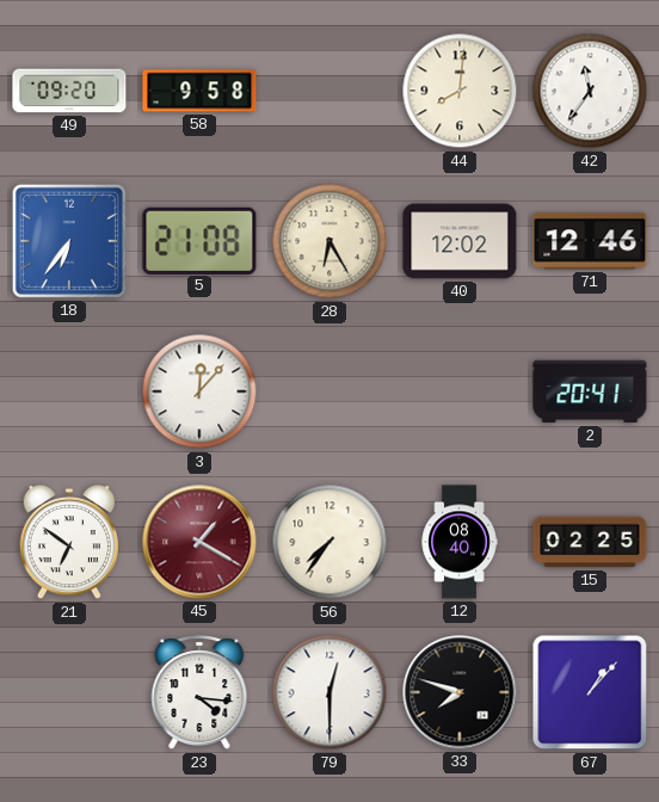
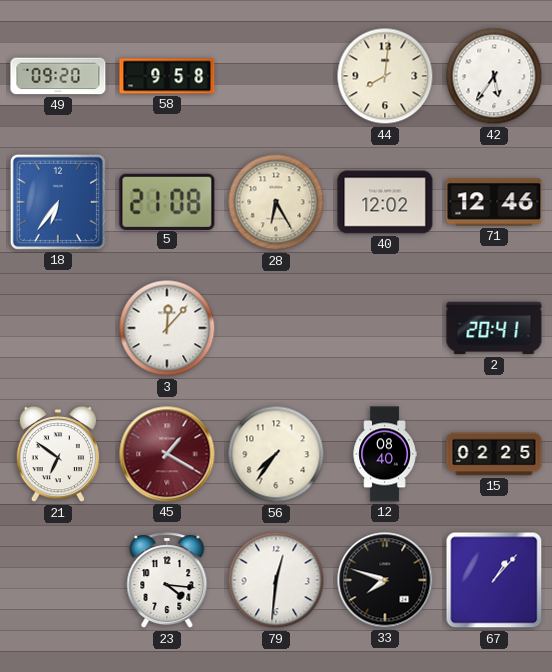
42: 11:36 -> 5:36 (494, 76)
79: 12:30 -> 12:31 (276, 580)
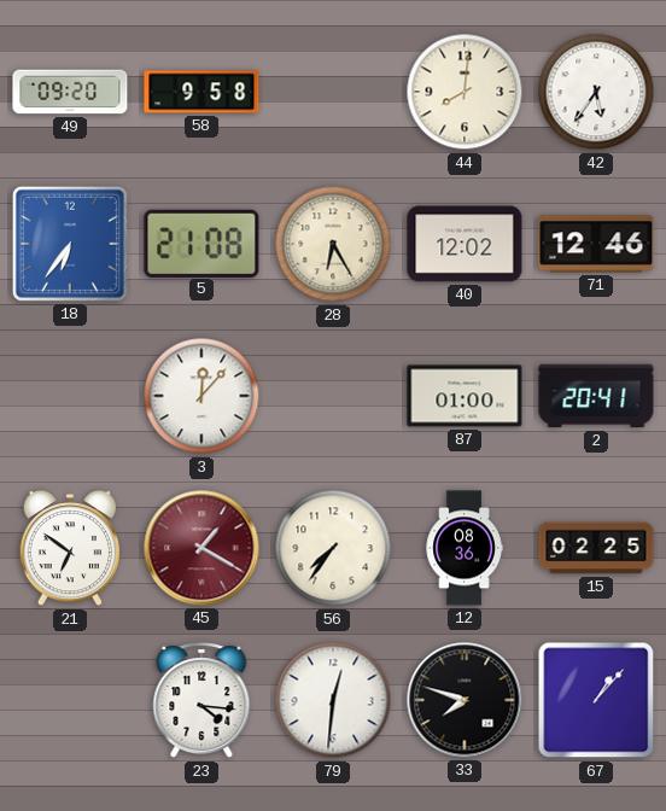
87: none -> 01:00 (465, 396)
12: 08:40 -> 08:36 (465, 548)
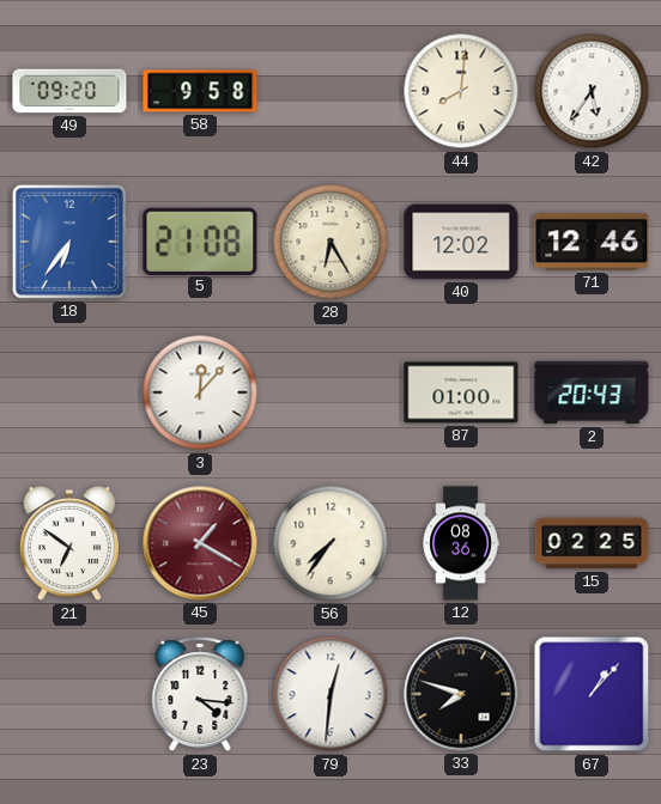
2: 20:41 -> 20:43 (592, 392)
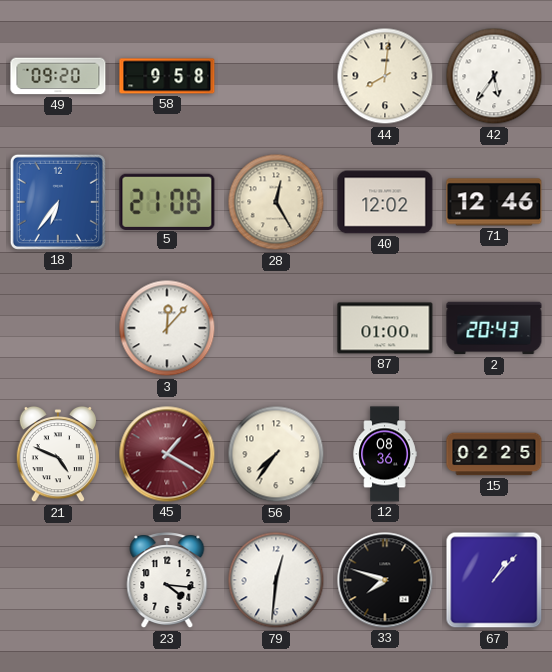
28: 6:25 -> 12:25 (276, 202)
21: 6:51 -> 4:49 (58, 454)
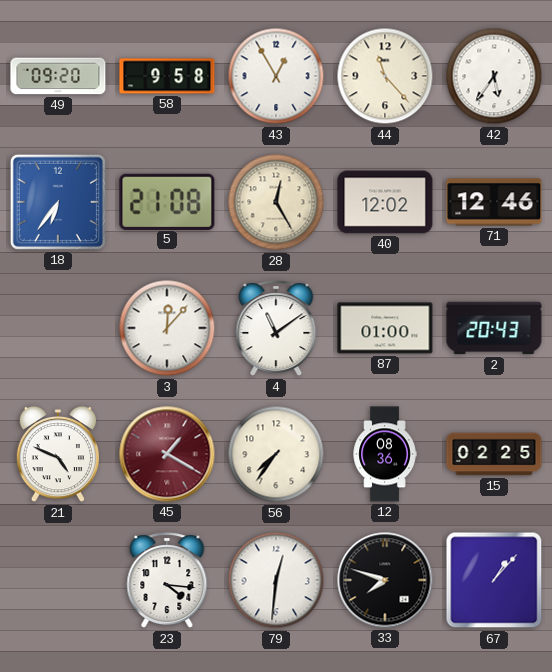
43: none -> 12:55 (276, 76)
44: 8:01 -> 11:23 (385, 76)
4: none -> 11:09 (276, 329)
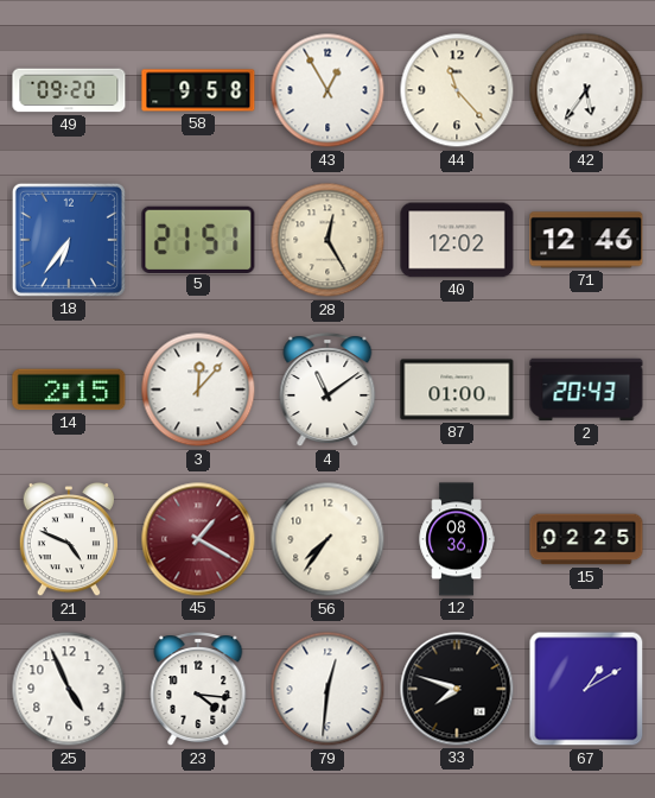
5: 21:08 -> 21:51 (198, 239)
14: none -> 2:15 (69, 389)
25: none -> 4:56 (69, 689)
67: 1:07 -> 1:10 (586, 689)
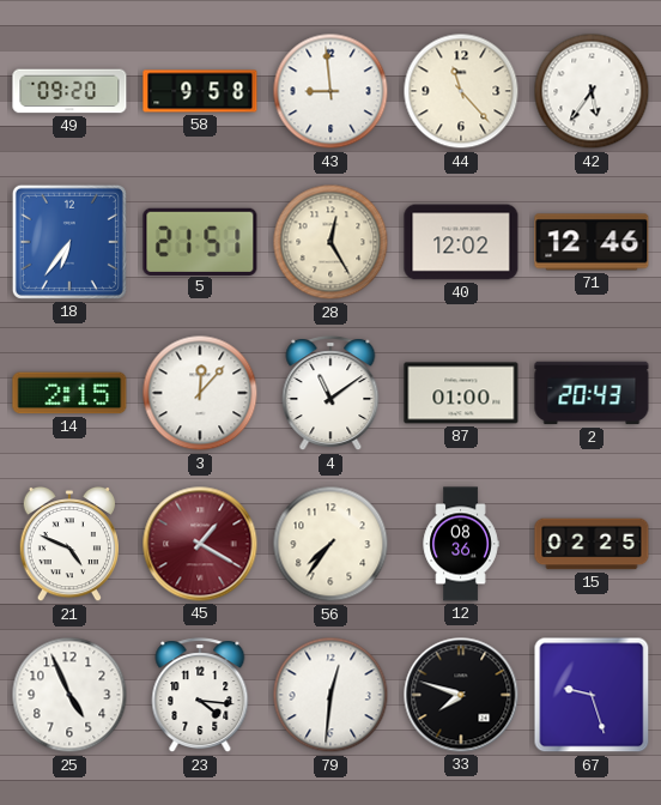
43: 12:55 -> 8:59 (330, 91)
67: 1:10 -> 9:27 (592, 695)
